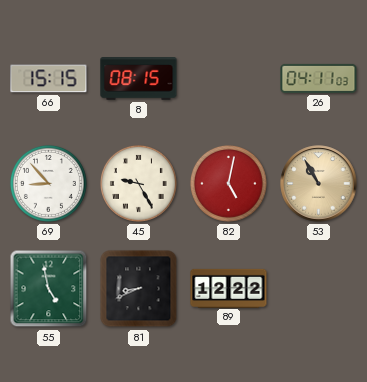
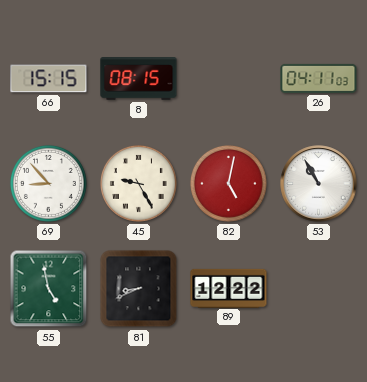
53 dial: champagne -> white (319, 184)
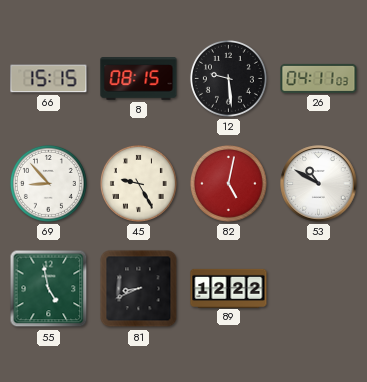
12: none -> 9:29 (228, 78)
53: 10:55 -> 10:50 (319, 184)
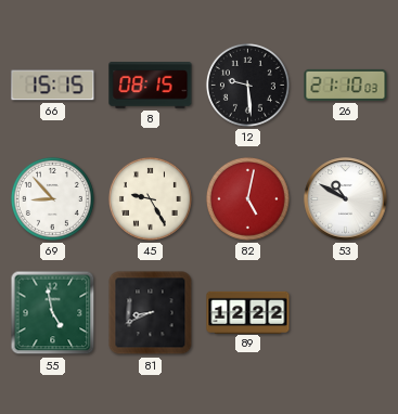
26: 04:11 -> 21:10 (346, 85)
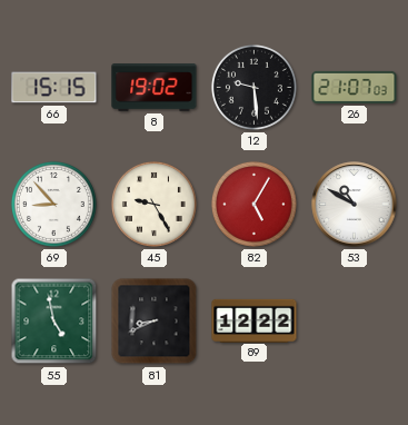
8: 08:15 -> 19:02 (155, 88)
26: 21:10 -> 21:07 (355, 87)
82: 5:02 -> 5:05 (253, 204)
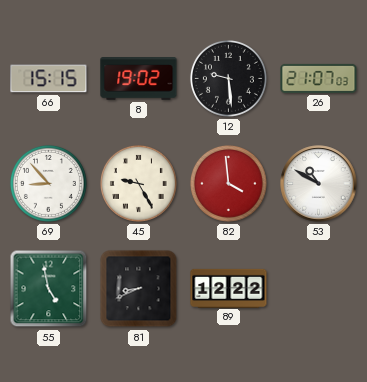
82: 5:05 -> 3:59 (228, 183)
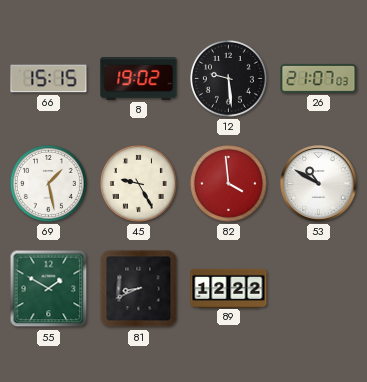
69: 8:53 -> 1:28 (48, 183)
55: 4:58 -> 1:50 (49, 289)
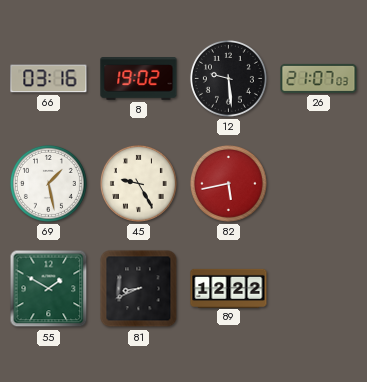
66: 15:15 -> 03:16 (49, 79)
82: 3:59 -> 5:43 (228, 183)
53: 10:50 -> none (319, 184)
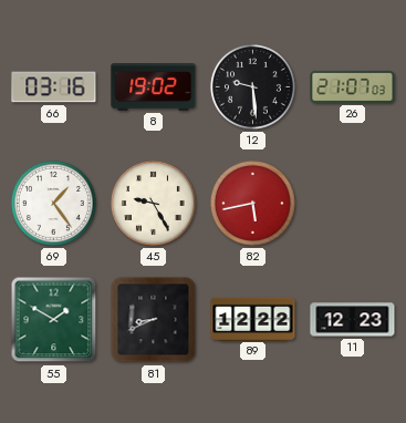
69: 1:28 -> 1:24 (53, 203)
11: none -> 12:23 (353, 320)
